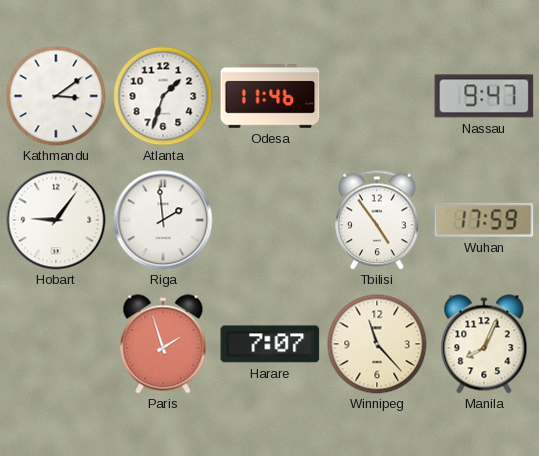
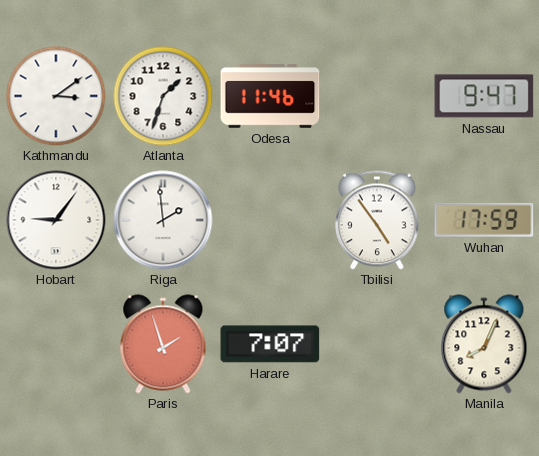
Winnipeg: 11:23 -> none (377, 344)
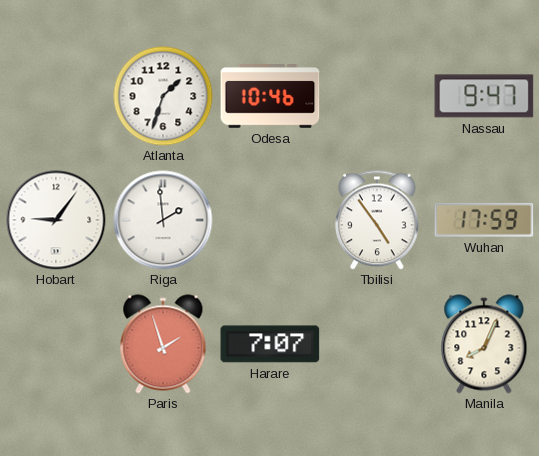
Kathmandu: 3:09 -> none (56, 96)
Odesa: 11:46 -> 10:46 (270, 96)
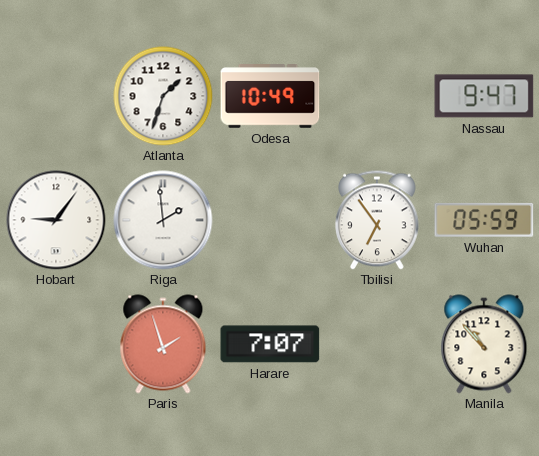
Odesa: 10:46 -> 10:49 (270, 96)
Tbilisi: 4:54 -> 6:54 (378, 220)
Wuhan: 17:59 -> 05:59 (484, 220)
Manila: 8:04 -> 10:53 (484, 344)
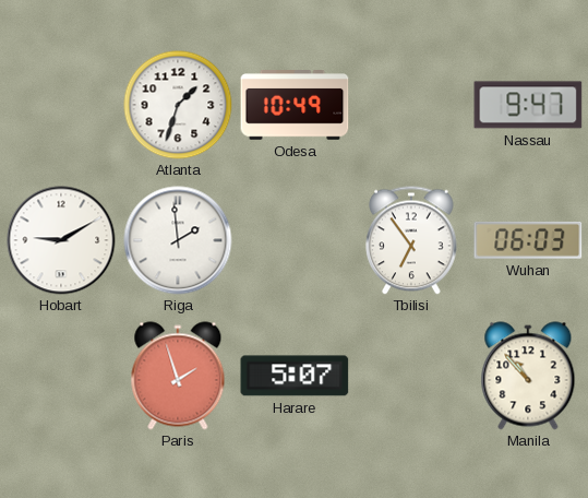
Hobart: 9:06 -> 9:10 (61, 240)
Wuhan: 05:59 -> 06:03 (528, 240)
Harare: 7:07 -> 5:07 (295, 376)
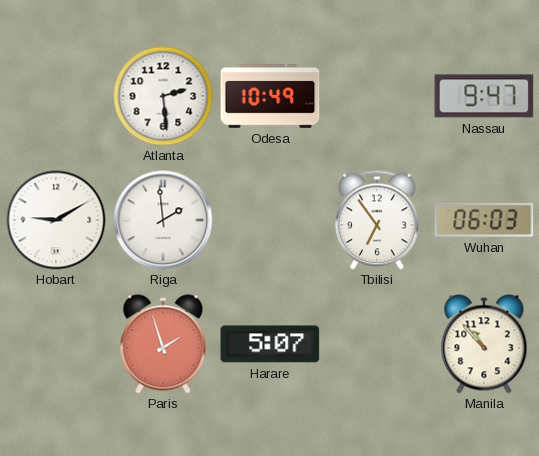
Atlanta: 1:33 -> 2:29 (163, 96)
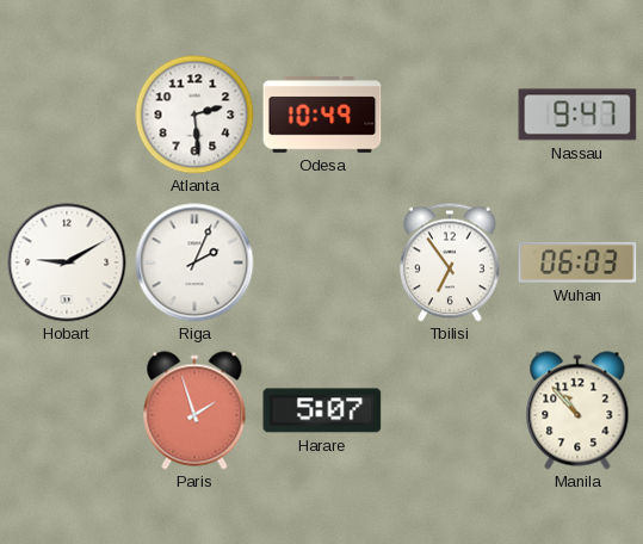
Riga: 1:59 -> 2:04 (194, 262)
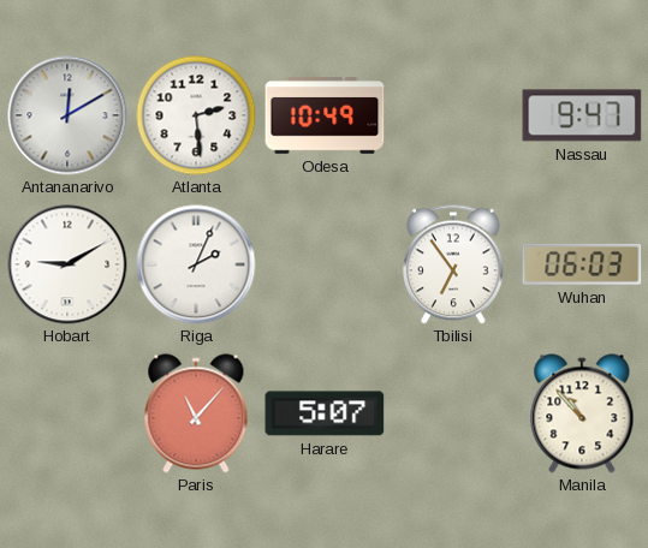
Antananarivo: none -> 12:10 (67, 115)
Paris: 1:57 -> 11:07 (196, 413)
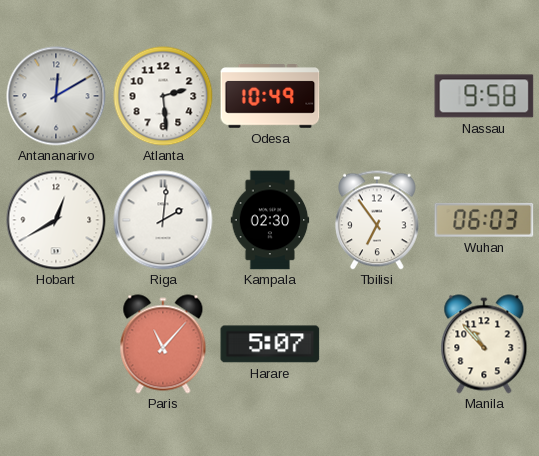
Nassau: 9:47 -> 9:58 (484, 96)
Hobart: 9:10 -> 12:40 (56, 220)
Riga: 2:04 -> 2:01 (163, 220)
Kampala: none -> 02:30 (270, 220)
